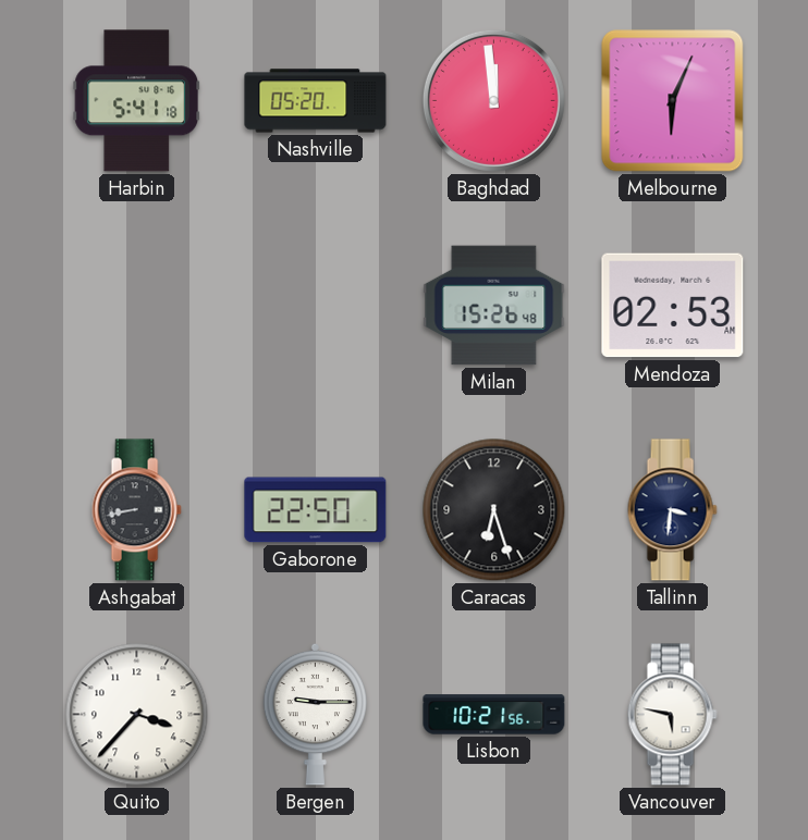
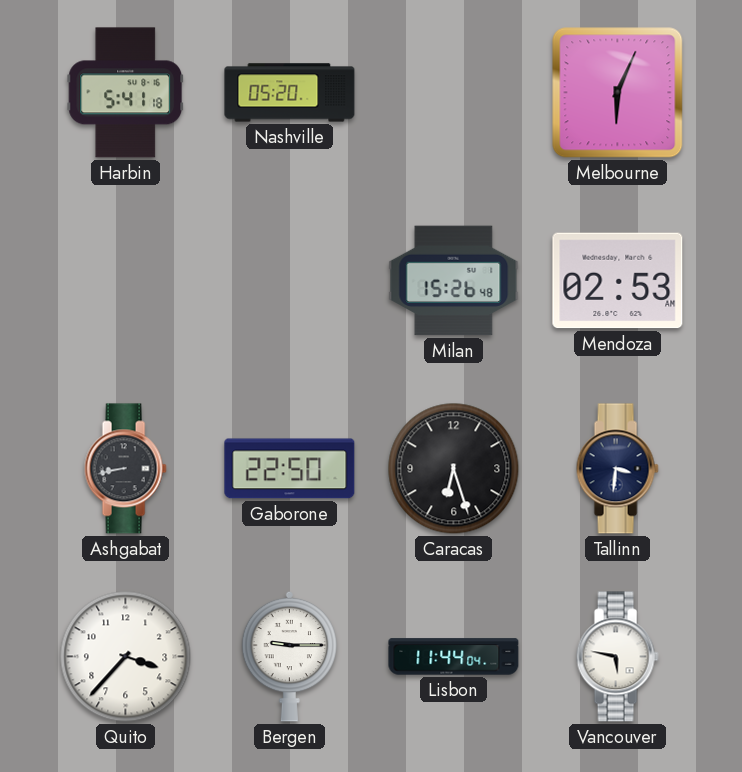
Baghdad: 11:59 -> none (493, 100)
Lisbon: 10:21 -> 11:44 (454, 657)
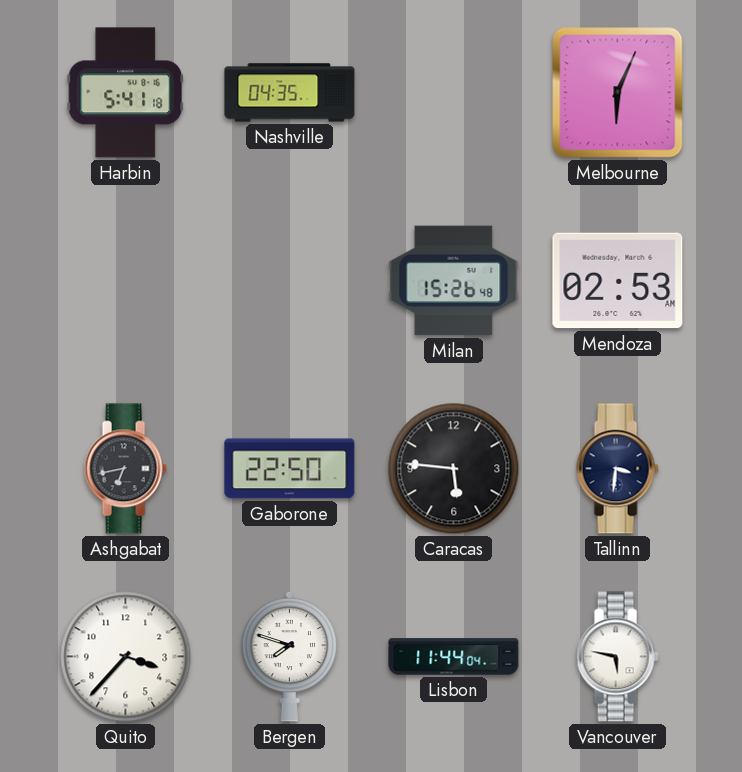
Nashville: 05:20 -> 04:35 (290, 93)
Ashgabat: 8:43 -> 6:43 (125, 469)
Caracas: 6:27 -> 5:46 (454, 469)
Bergen: 9:15 -> 7:48 (290, 656)
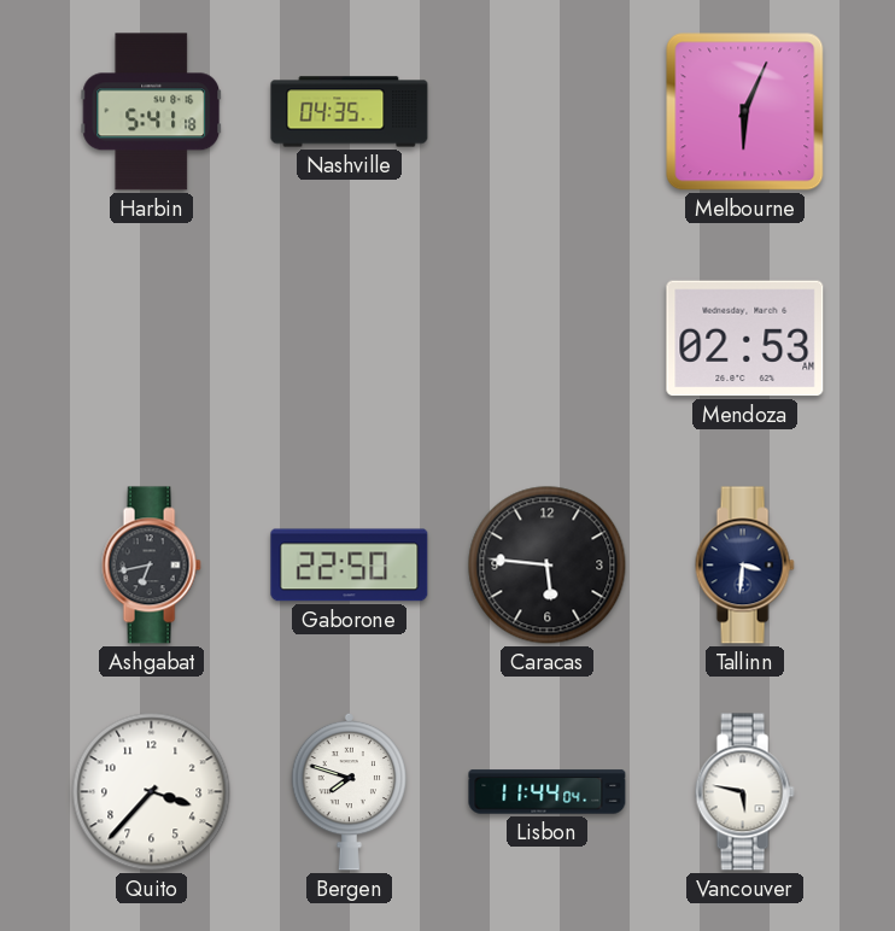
Milan: 15:26 -> none (454, 281)
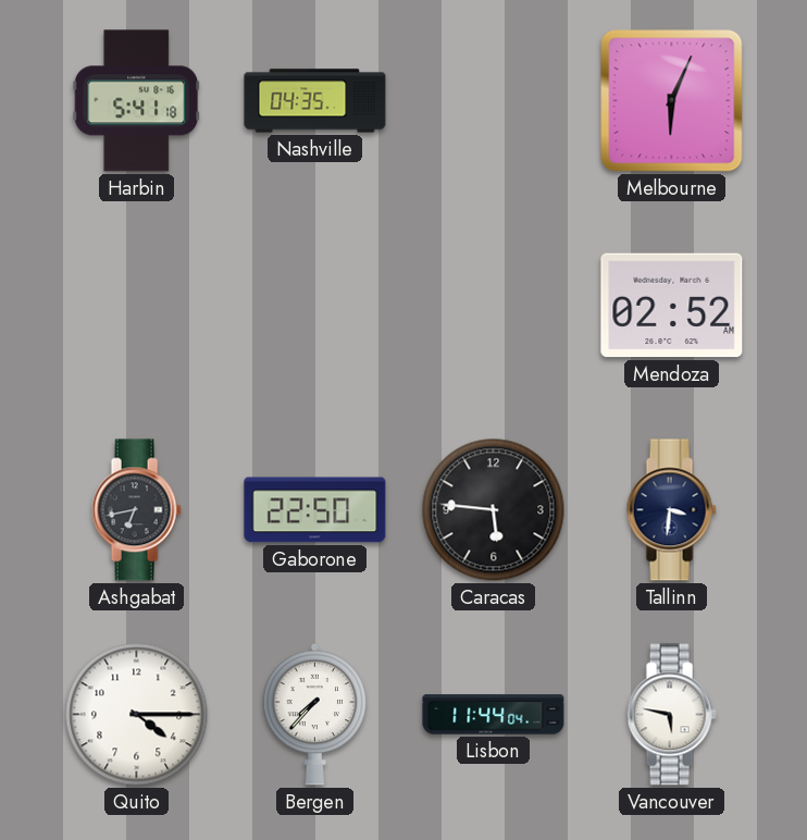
Mendoza: 02:53 -> 02:52 (672, 306)
Quito: 3:37 -> 4:15 (137, 715)
Bergen: 7:48 -> 7:37 (315, 714)
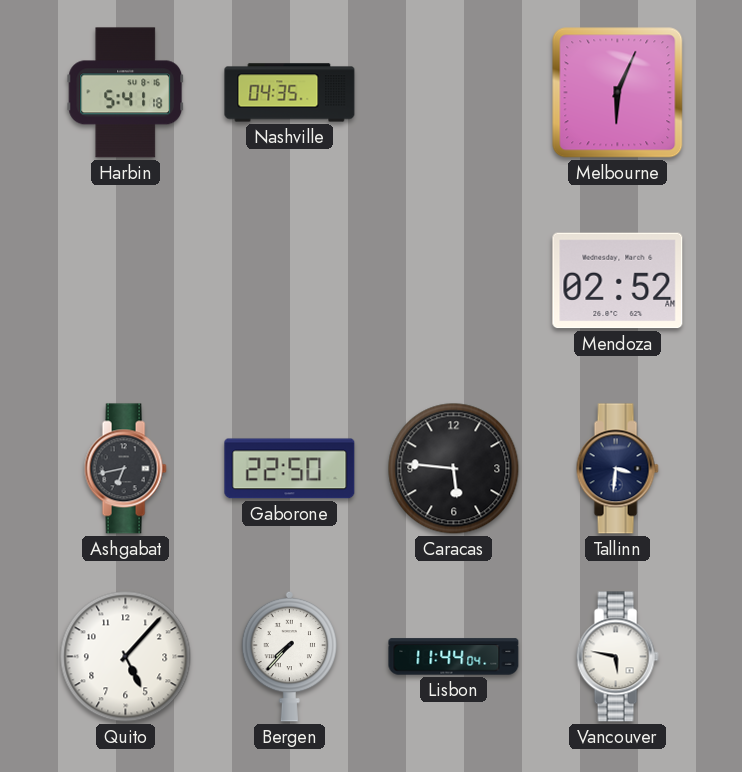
Quito: 4:15 -> 5:07 (126, 657)
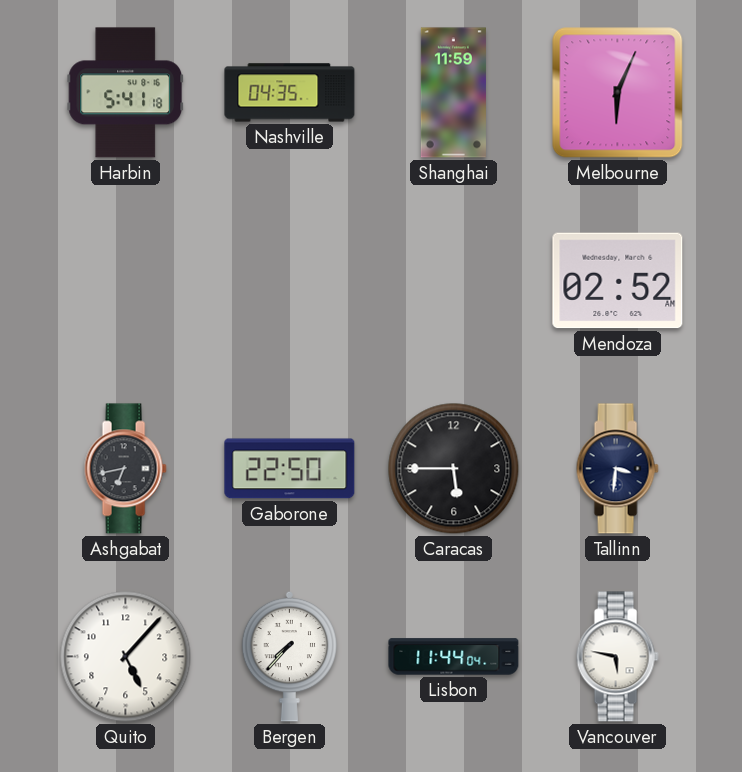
Shanghai: none -> 11:59 (453, 93)
Caracas: 5:46 -> 5:45 (454, 469)
